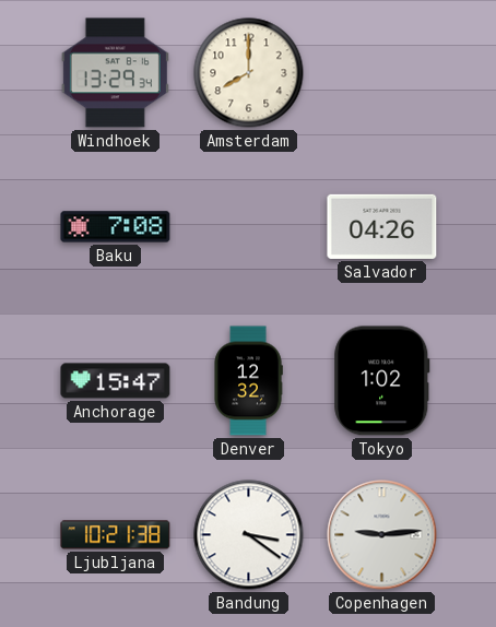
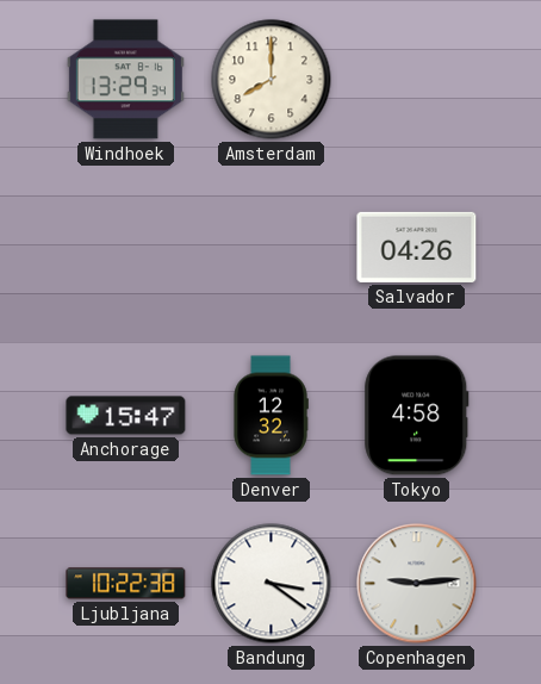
Baku: 7:08 -> none (116, 227)
Tokyo: 1:02 -> 4:58 (417, 416)
Ljubljana: 10:21 -> 10:22 (126, 584)
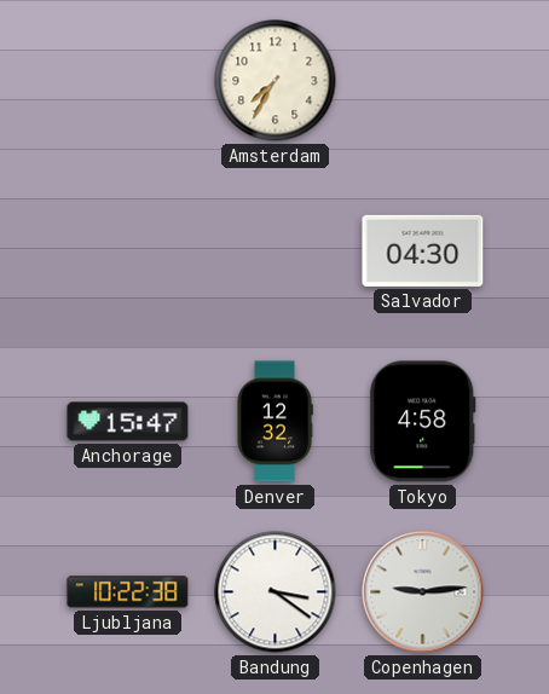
Windhoek: 13:29 -> none (125, 80)
Amsterdam: 8:00 -> 7:35 (276, 81)
Salvador: 04:26 -> 04:30 (423, 250)
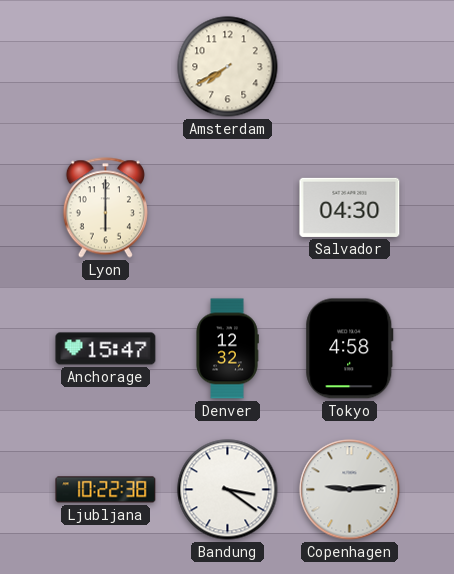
Amsterdam: 7:35 -> 7:40 (228, 67)
Lyon: none -> 6:00 (105, 208)
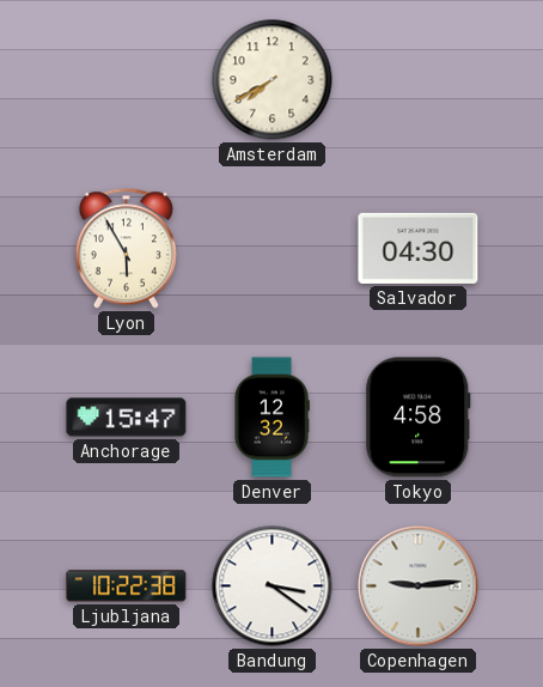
Lyon: 6:00 -> 5:55 (126, 249)
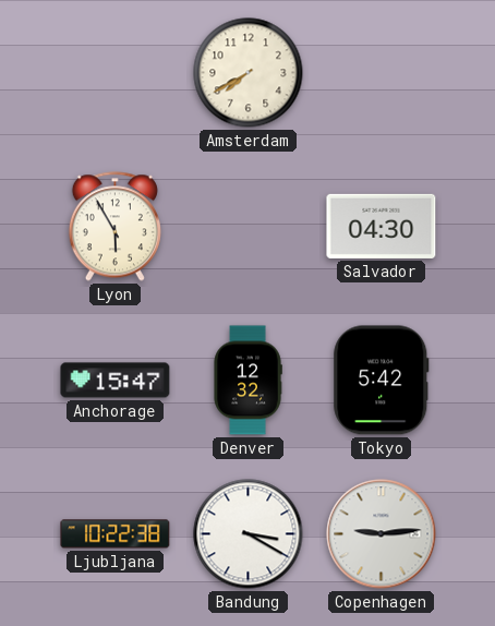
Tokyo: 4:58 -> 5:42 (382, 381)
Bandung: 3:21 -> 3:20 (249, 534)
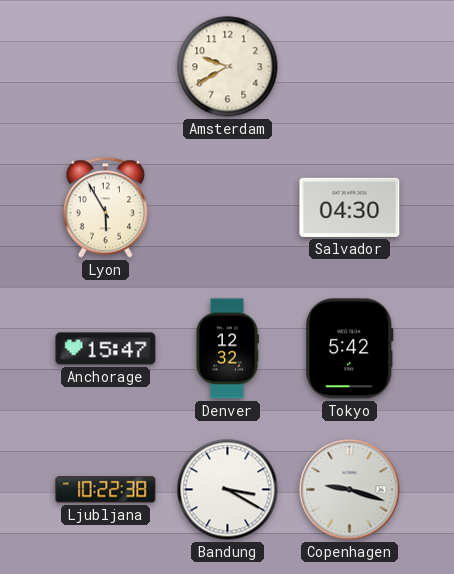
Amsterdam: 7:40 -> 9:40 (228, 67)
Copenhagen: 9:14 -> 9:18 (350, 490)
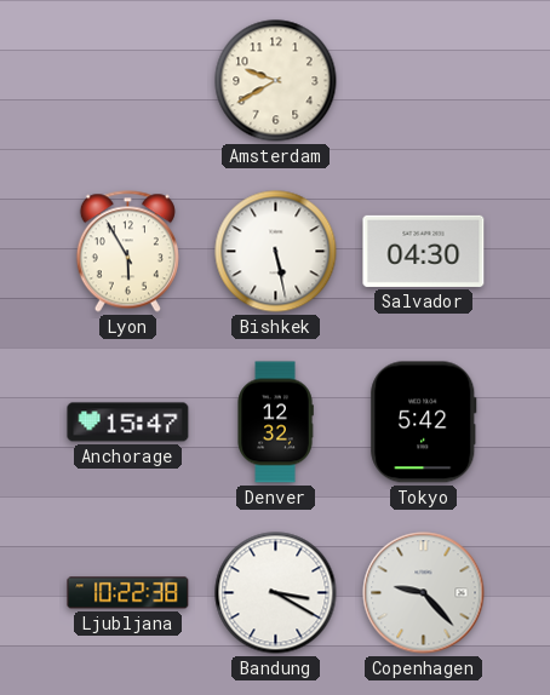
Bishkek: none -> 5:28 (276, 252)
Copenhagen: 9:18 -> 9:23 (424, 593)
